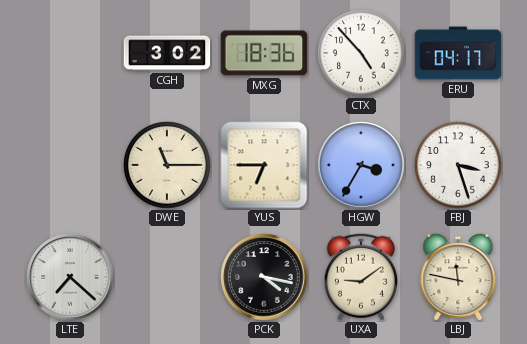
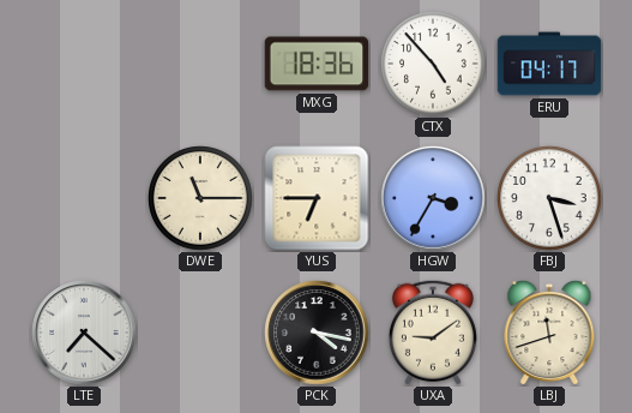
CGH: 3:02 -> none (167, 53)
LBJ: 11:47 -> 11:42 (549, 331)
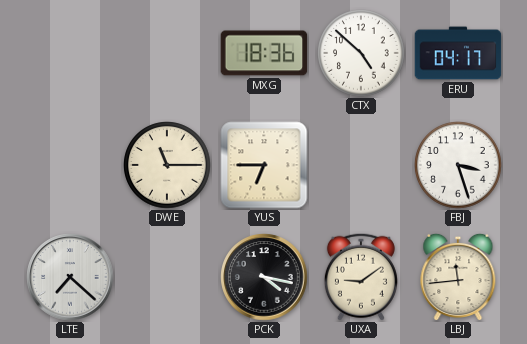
CTX: 4:53 -> 4:52 (361, 53)
HGW: 3:35 -> none (433, 198)
LBJ: 11:42 -> 11:44 (458, 276)
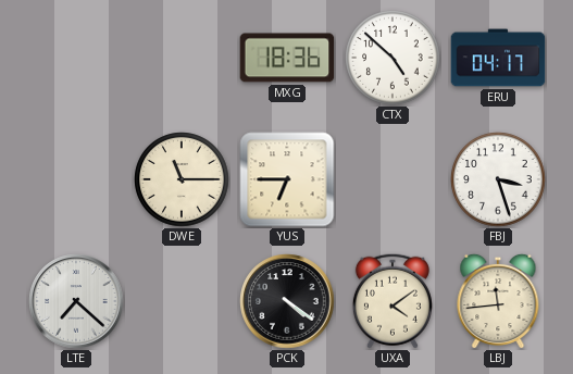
PCK: 4:17 -> 4:21 (287, 301)
UXA: 9:09 -> 4:09 (393, 301)
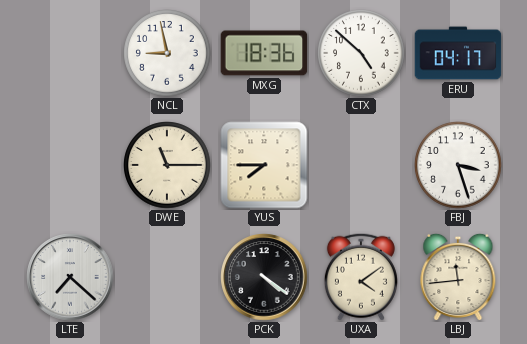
NCL: none -> 8:58 (167, 53)
YUS: 6:45 -> 7:45 (264, 165)
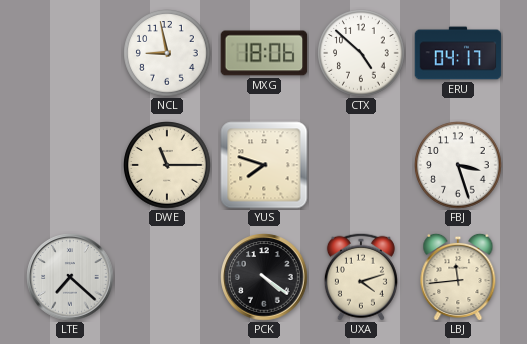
MXG: 18:36 -> 18:06 (264, 53)
YUS: 7:45 -> 7:48 (264, 165)
UXA: 4:09 -> 4:12 (361, 277)
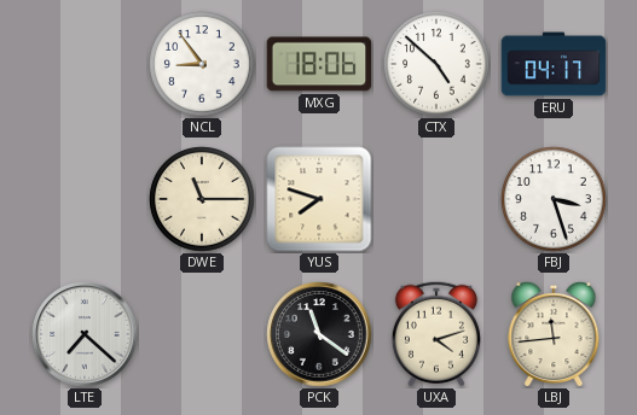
NCL: 8:58 -> 8:54 (202, 64)
PCK: 4:21 -> 11:21 (319, 334)
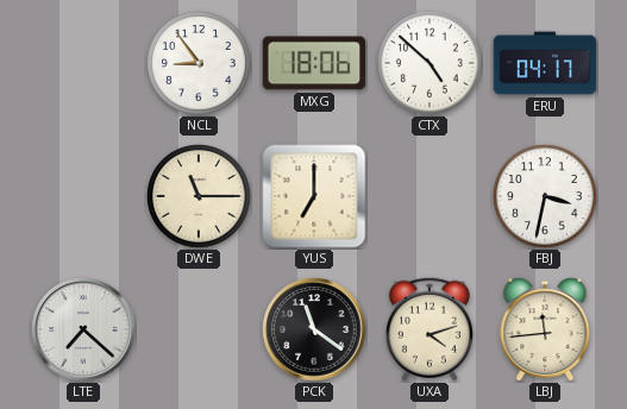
YUS: 7:48 -> 7:00 (314, 196)
FBJ: 3:27 -> 3:32 (545, 196)
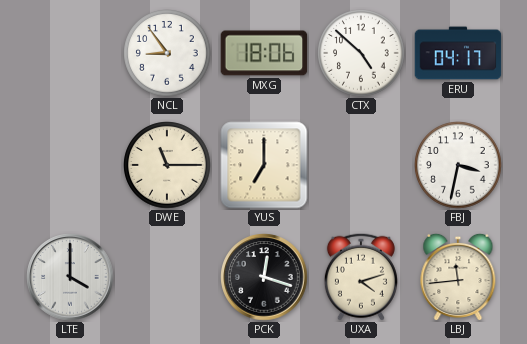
LTE: 7:22 -> 4:00 (70, 277)
PCK: 11:21 -> 12:18 (264, 277)
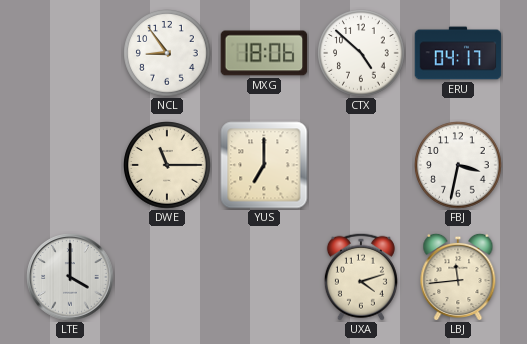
PCK: 12:18 -> none (264, 277)
